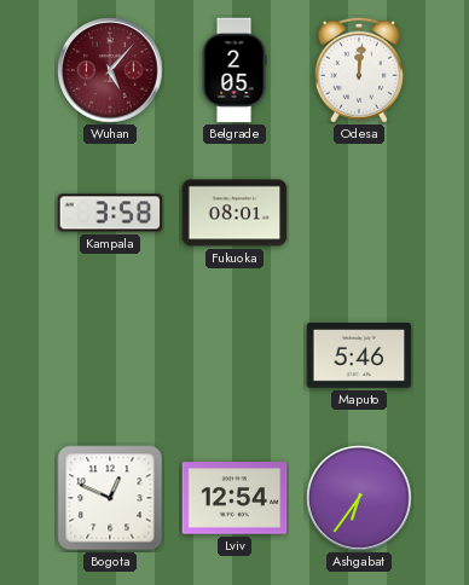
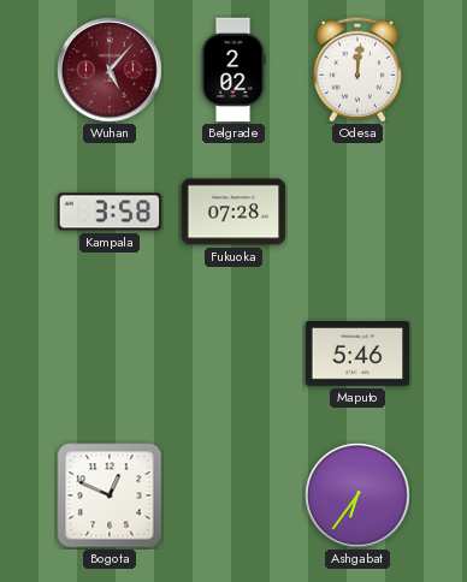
Belgrade: 2:05 -> 2:02 (233, 70)
Fukuoka: 08:01 -> 07:28 (233, 212)
Lviv: 12:54 -> none (234, 498)
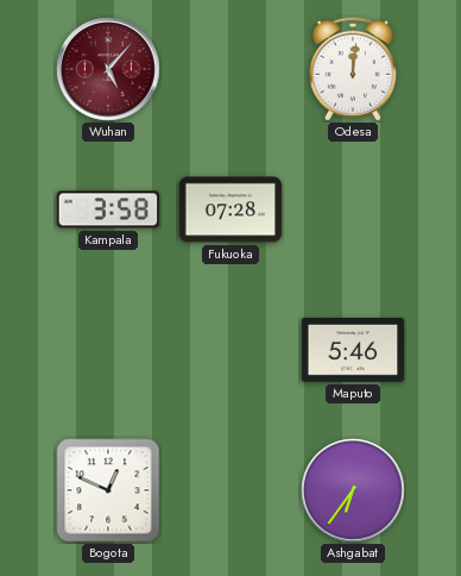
Belgrade: 2:02 -> none (233, 70)
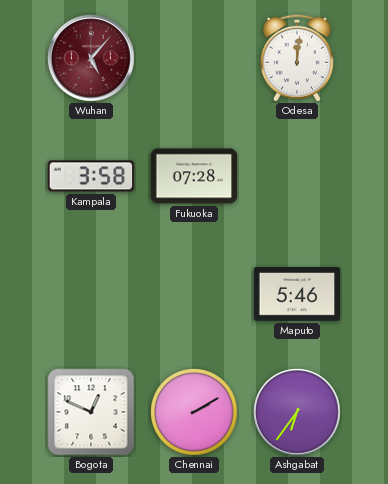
Chennai: none -> 2:10 (194, 412)
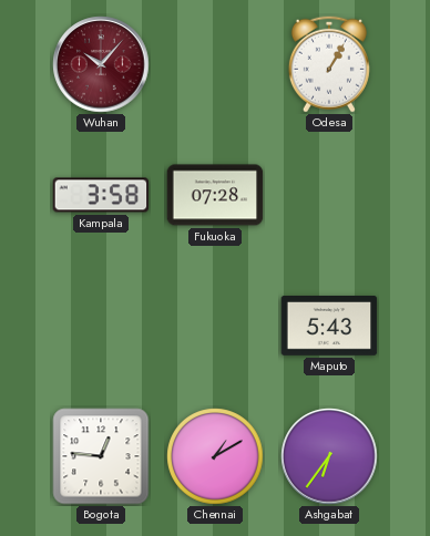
Wuhan: 5:07 -> 10:07 (101, 64)
Odesa: 12:01 -> 1:05 (329, 64)
Maputo: 5:46 -> 5:43 (329, 327)
Bogota: 12:49 -> 12:46 (101, 456)
Chennai: 2:10 -> 1:10 (215, 456)
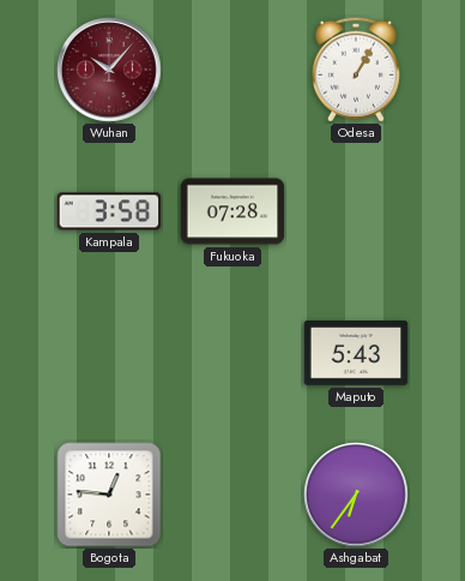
Chennai: 1:10 -> none (215, 456)
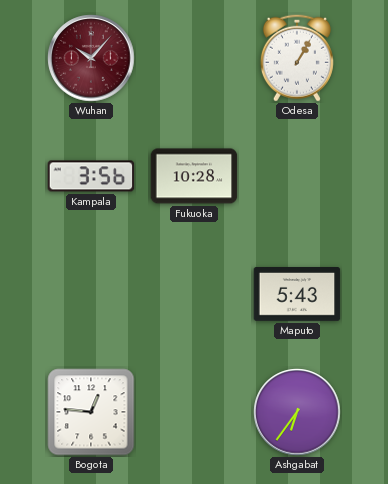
Kampala: 3:58 -> 3:56 (91, 176)
Fukuoka: 07:28 -> 10:28 (194, 176)
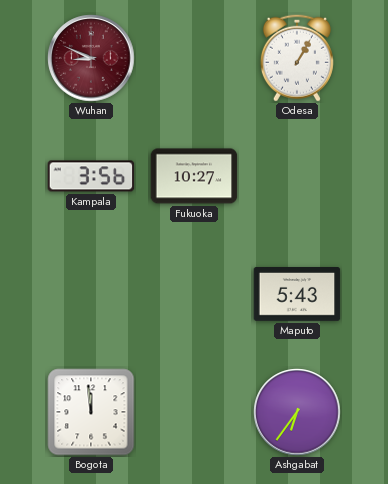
Wuhan: 10:07 -> 8:49 (91, 58)
Fukuoka: 10:28 -> 10:27 (194, 176)
Bogota: 12:46 -> 11:59 (91, 412)
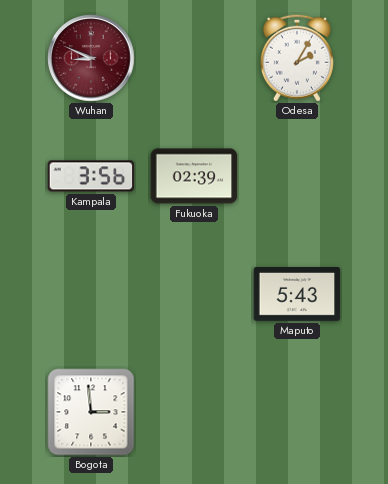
Odesa: 1:05 -> 2:05 (297, 58)
Fukuoka: 10:27 -> 02:39 (194, 176)
Bogota: 11:59 -> 2:59 (91, 412)
Ashgabat: 6:36 -> none (297, 412)
